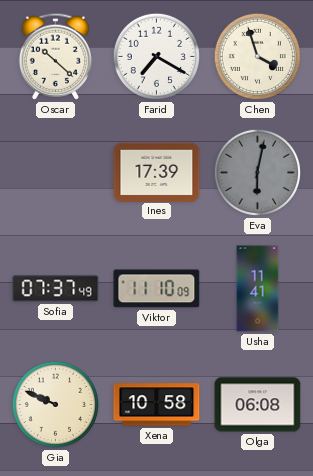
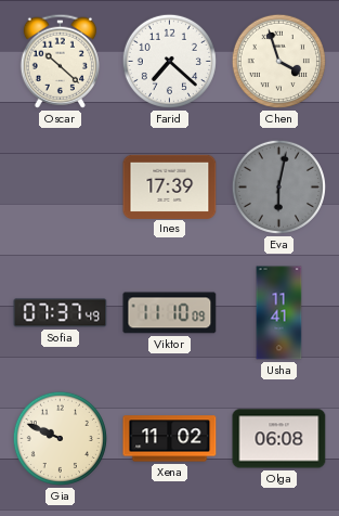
Farid: 7:20 -> 7:22 (169, 61)
Xena: 10:58 -> 11:02 (170, 439)
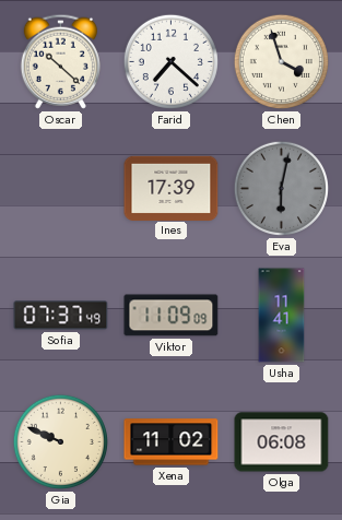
Viktor: 11:10 -> 11:09 (172, 316)
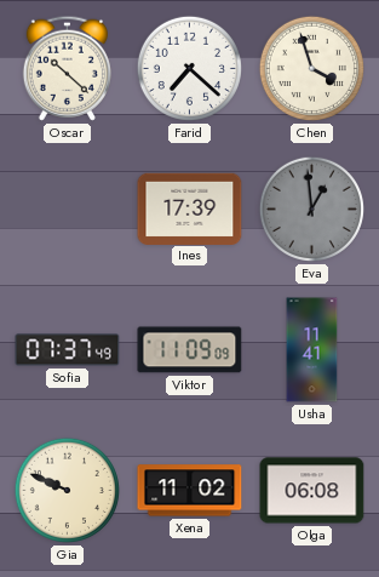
Eva: 6:02 -> 12:59 (311, 208)
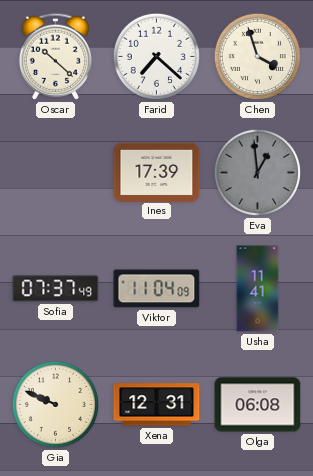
Viktor: 11:09 -> 11:04 (157, 289)
Xena: 11:02 -> 12:31 (157, 405)
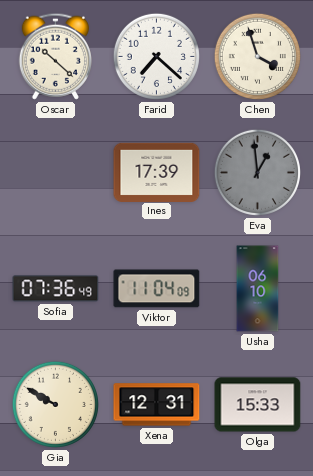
Sofia: 07:37 -> 07:36 (56, 289)
Usha: 11:41 -> 06:10 (258, 289)
Gia: 9:49 -> 9:50 (55, 404)
Olga: 06:08 -> 15:33 (258, 405)
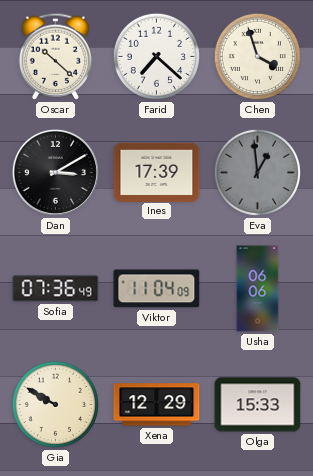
Dan: none -> 3:10 (55, 172)
Usha: 06:10 -> 06:06 (258, 289)
Xena: 12:31 -> 12:29 (157, 405)
